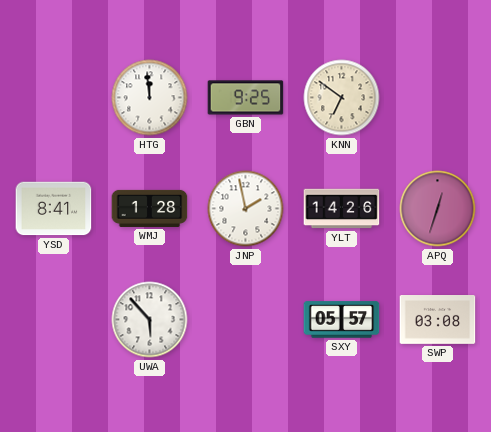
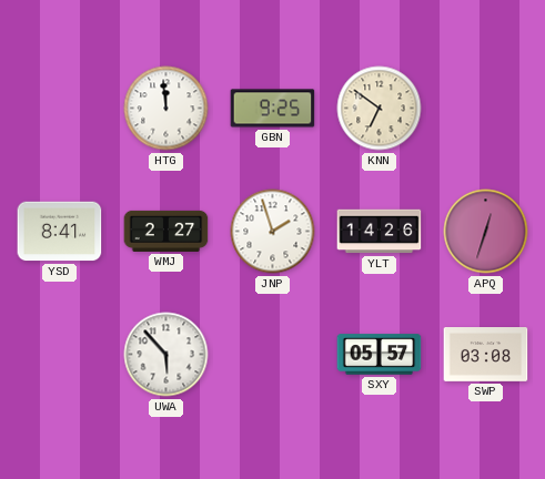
WMJ: 1:28 -> 2:27 (166, 231)
JNP: 1:58 -> 1:57 (273, 232)
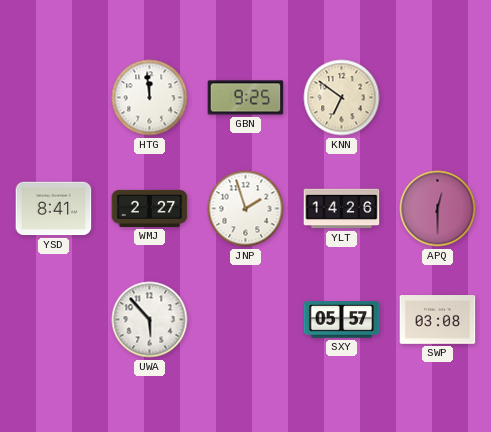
APQ: 12:33 -> 12:30 (438, 209)
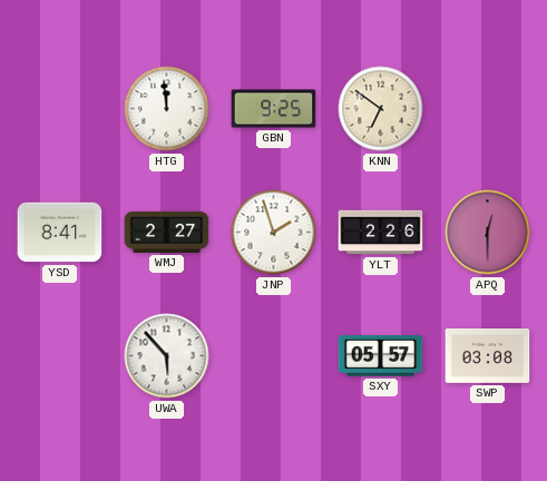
YLT: 14:26 -> 2:26 (381, 233)
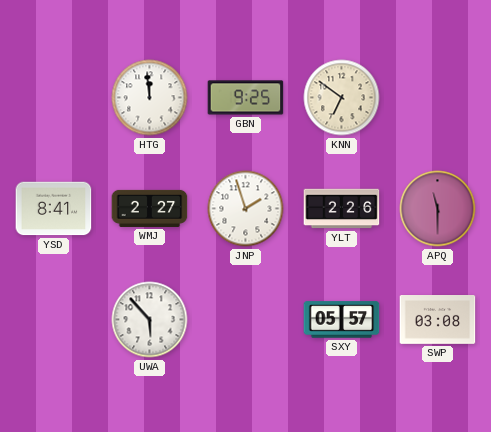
APQ: 12:30 -> 11:30 (438, 209)
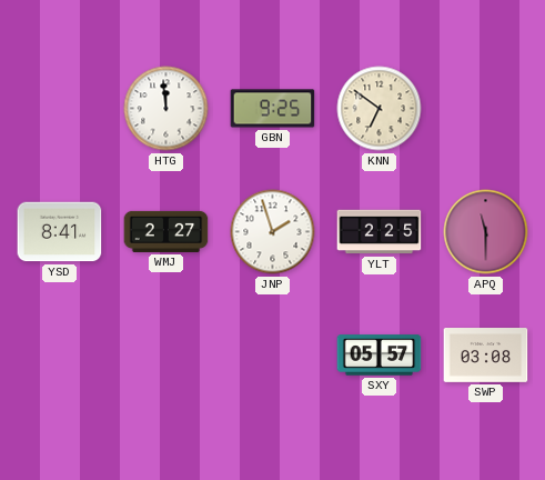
YLT: 2:26 -> 2:25 (380, 232)
UWA: 5:53 -> none (150, 320)
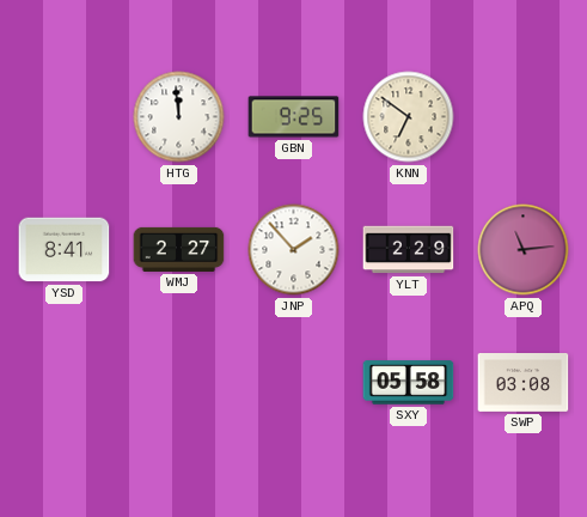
JNP: 1:57 -> 1:53 (294, 250)
YLT: 2:25 -> 2:29 (409, 250)
APQ: 11:30 -> 11:14 (524, 250)
SXY: 05:57 -> 05:58 (409, 383)
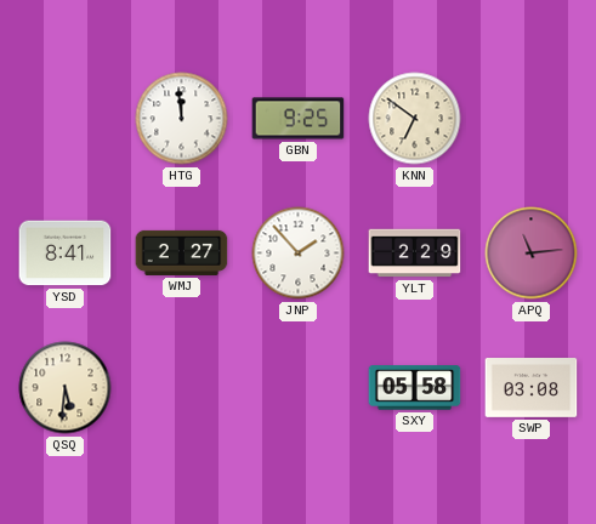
QSQ: none -> 5:31 (66, 388)
